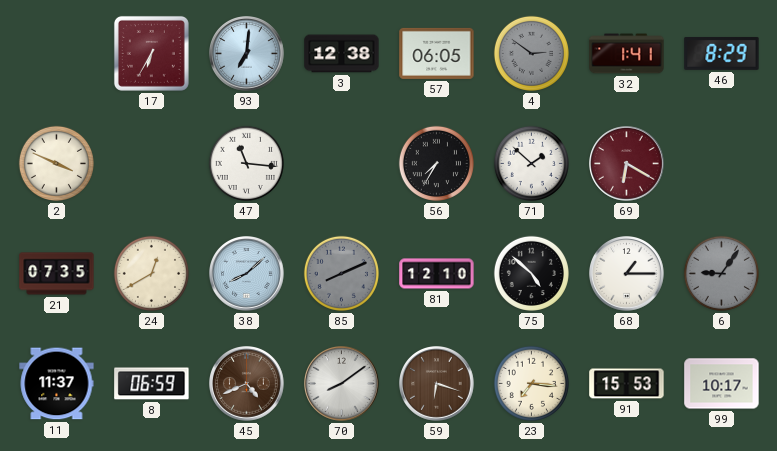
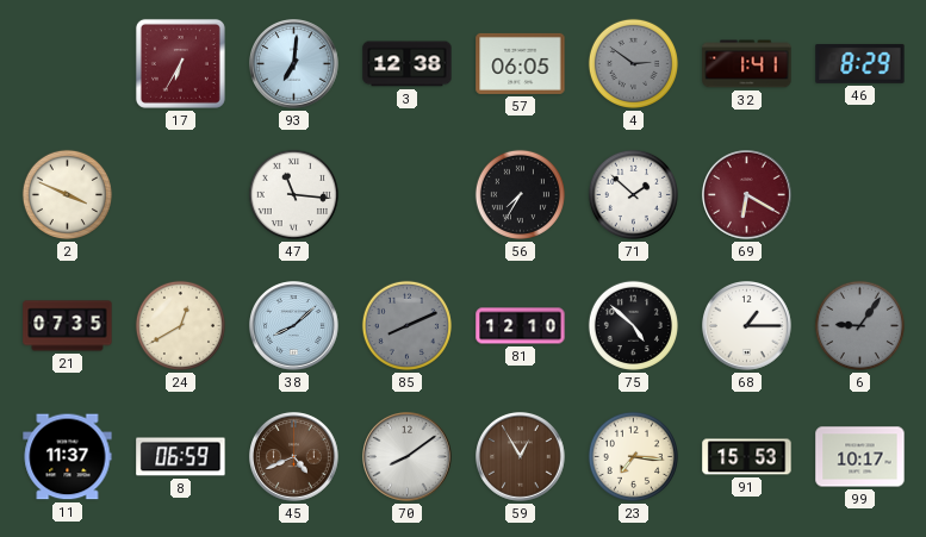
59: 6:18 -> 12:55 (521, 457)
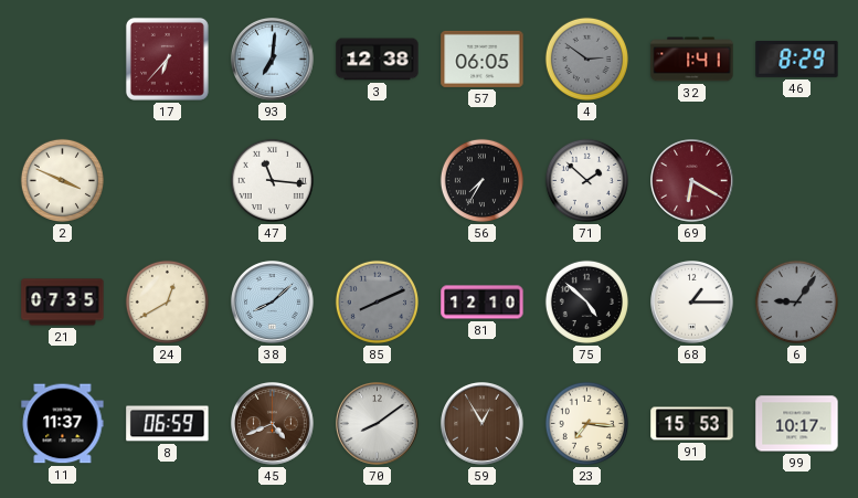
17: 6:35 -> 6:37 (167, 59)
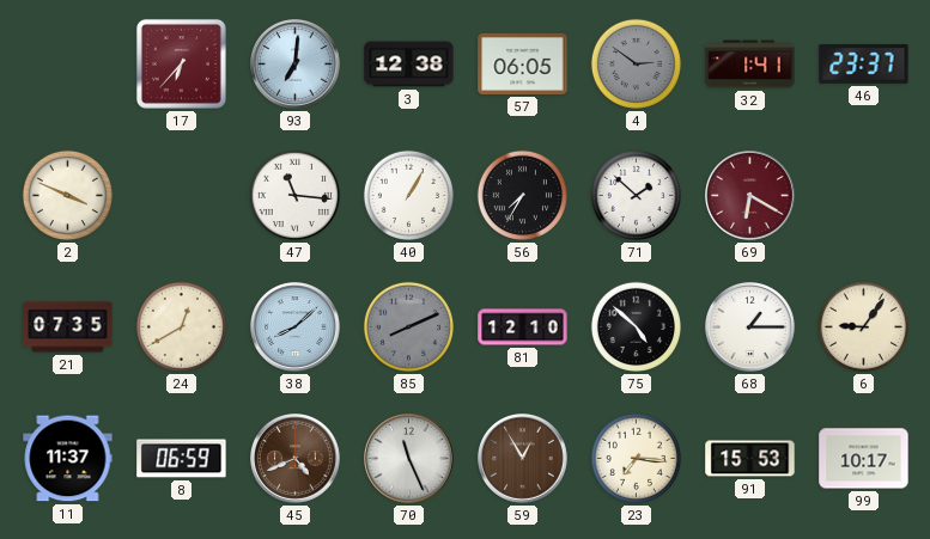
46: 8:29 -> 23:37 (864, 63)
40: none -> 1:05 (408, 195)
6 dial: grey -> cream (863, 326)
70: 8:09 -> 11:26 (409, 459)
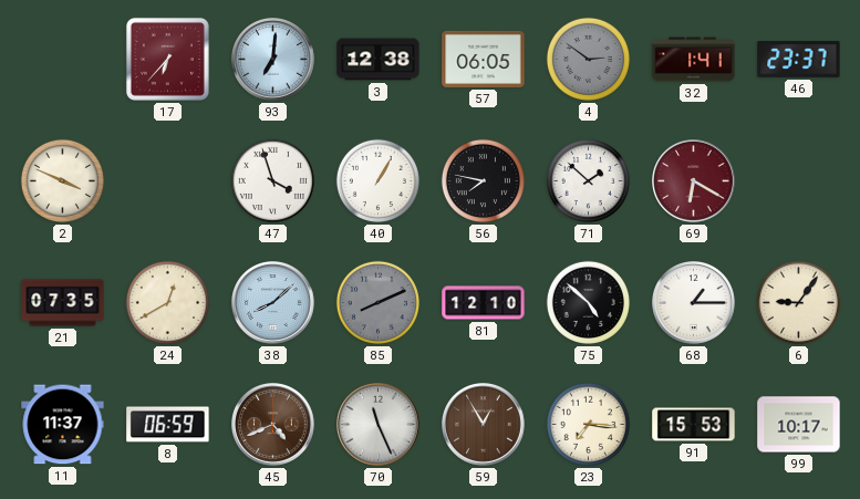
47: 11:16 -> 3:57 (272, 180)
56: 7:35 -> 7:47 (483, 180)
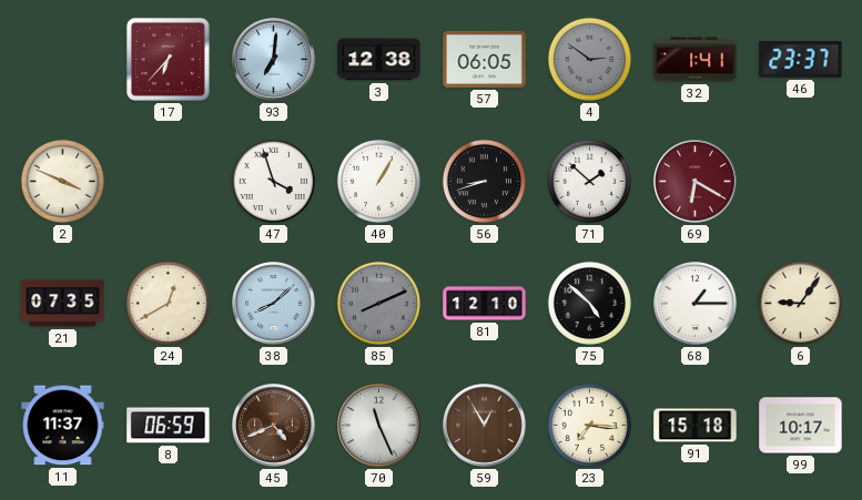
56: 7:47 -> 8:42 (484, 181)
91: 15:53 -> 15:18 (696, 426)
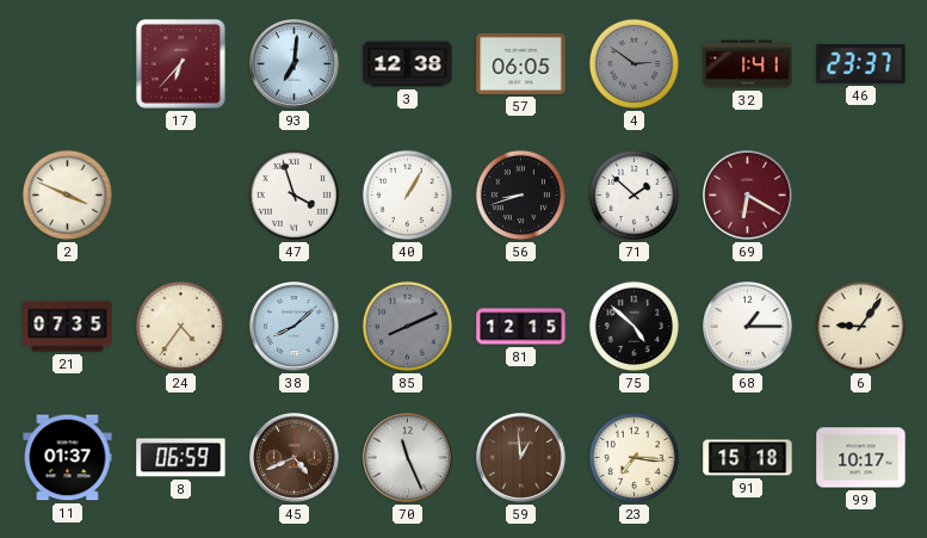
24: 12:40 -> 4:36 (180, 326)
81: 12:10 -> 12:15 (521, 327)
11: 11:37 -> 01:37 (68, 458)
59: 12:55 -> 12:59 (521, 458)
